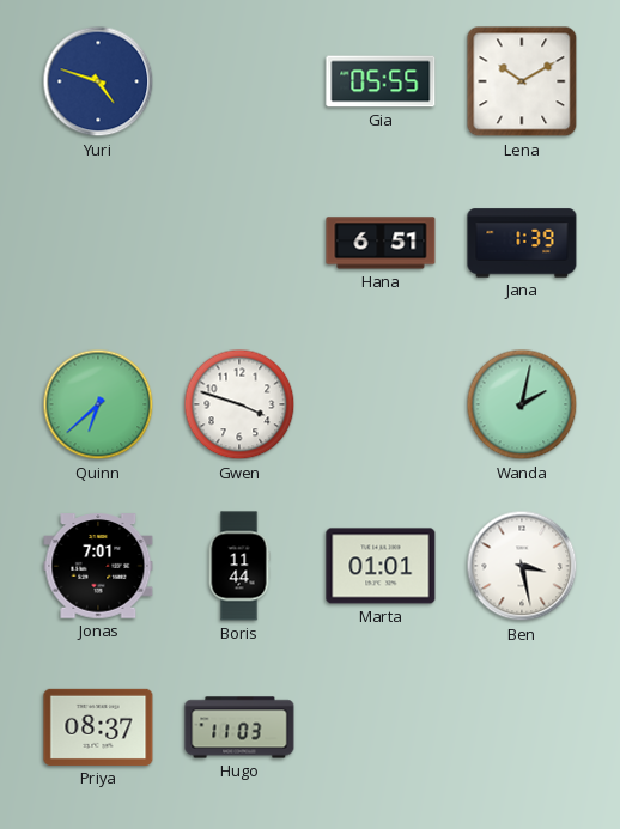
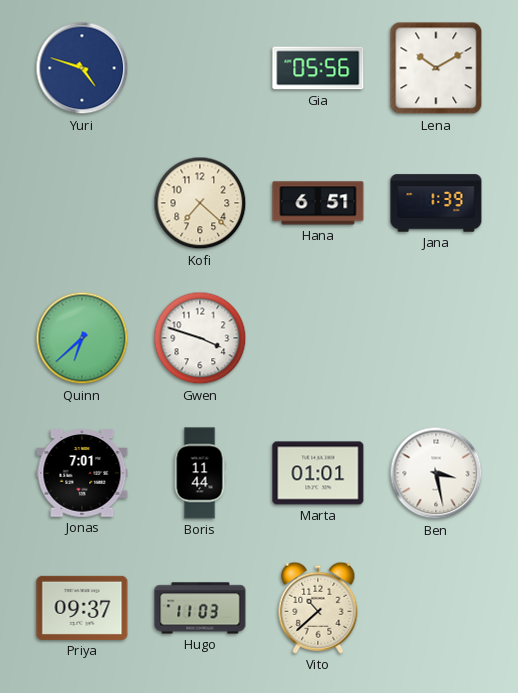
Gia: 05:55 -> 05:56 (318, 68)
Kofi: none -> 7:22 (200, 203)
Wanda: 2:02 -> none (522, 404)
Priya: 08:37 -> 09:37 (82, 608)
Vito: none -> 10:38 (318, 608)
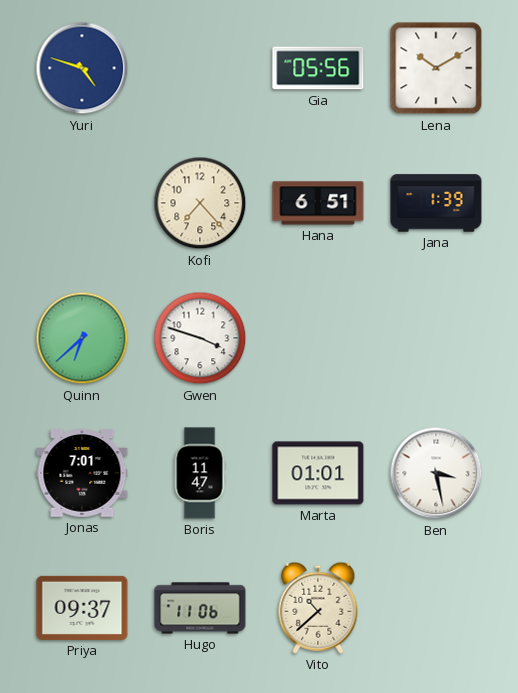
Kofi: 7:22 -> 7:23 (200, 203)
Boris: 11:44 -> 11:47 (200, 473)
Hugo: 11:03 -> 11:06 (200, 608)
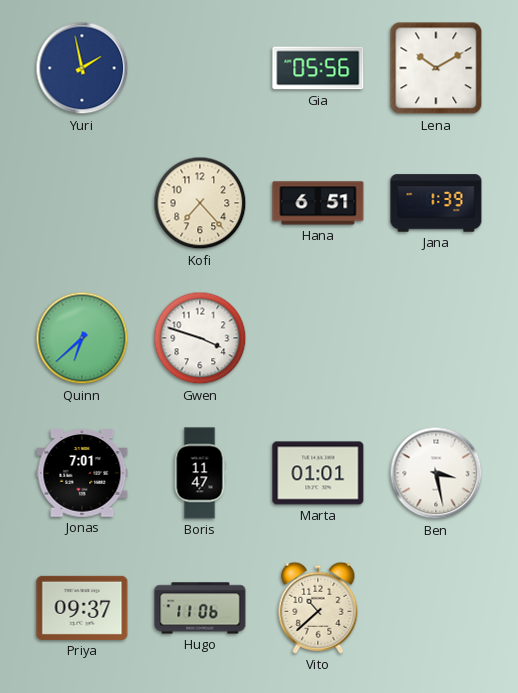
Yuri: 4:48 -> 1:58 (82, 68)
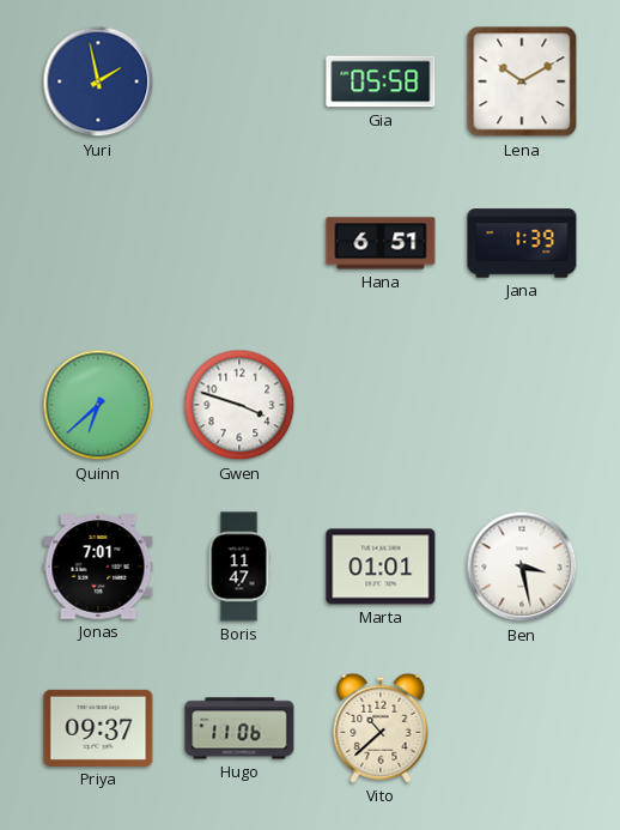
Gia: 05:56 -> 05:58 (381, 81)
Kofi: 7:23 -> none (200, 203)
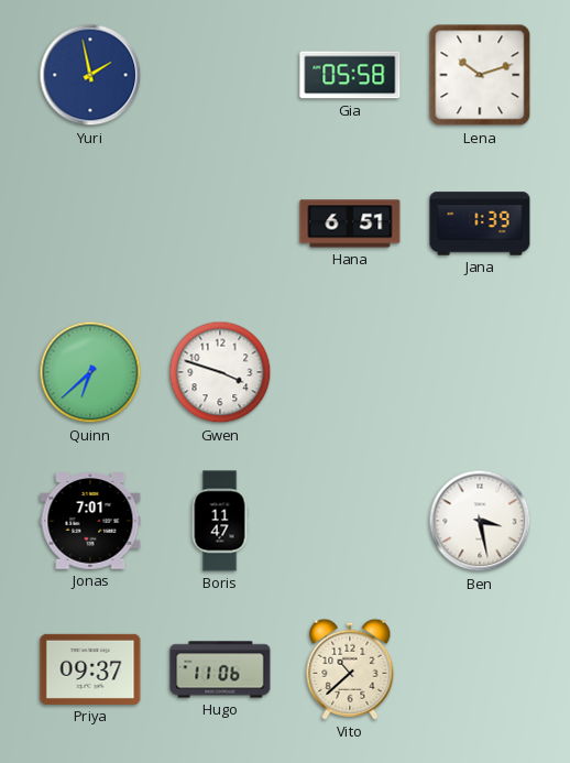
Lena: 10:10 -> 10:12 (480, 75)
Marta: 01:01 -> none (381, 567)
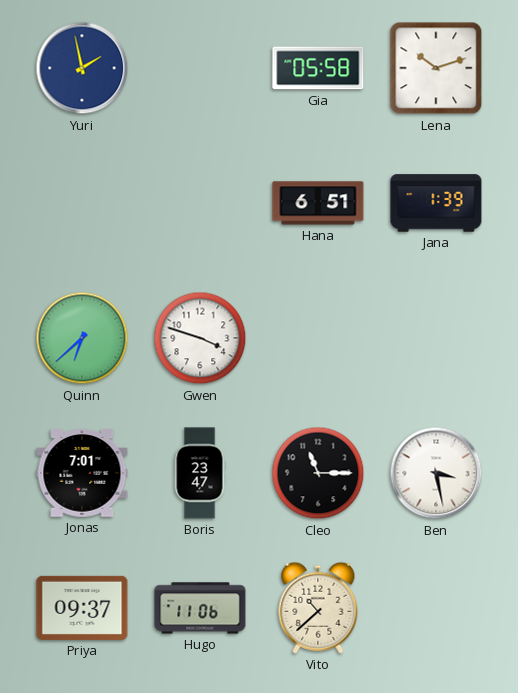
Boris: 11:47 -> 23:47 (200, 473)
Cleo: none -> 11:15 (318, 473)
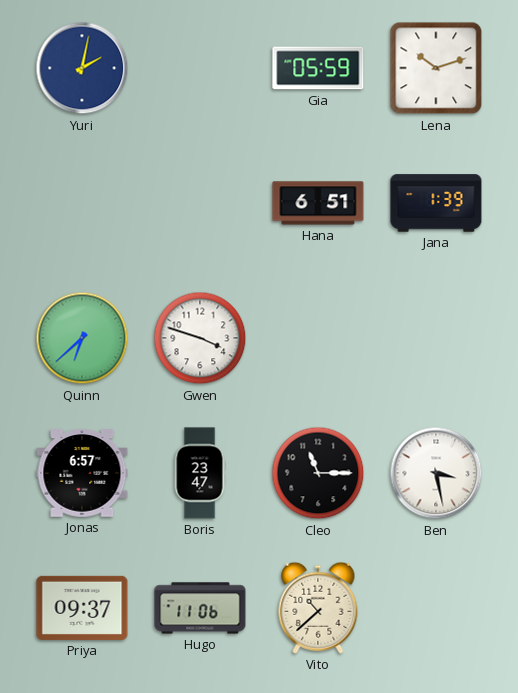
Yuri: 1:58 -> 2:02 (82, 68)
Gia: 05:58 -> 05:59 (318, 68)
Jonas: 7:01 -> 6:57 (82, 473)
